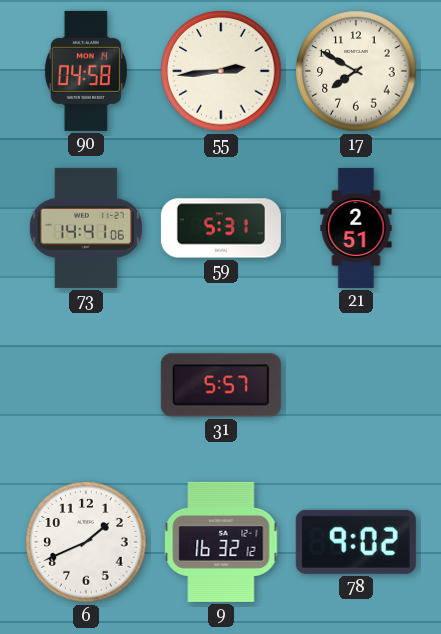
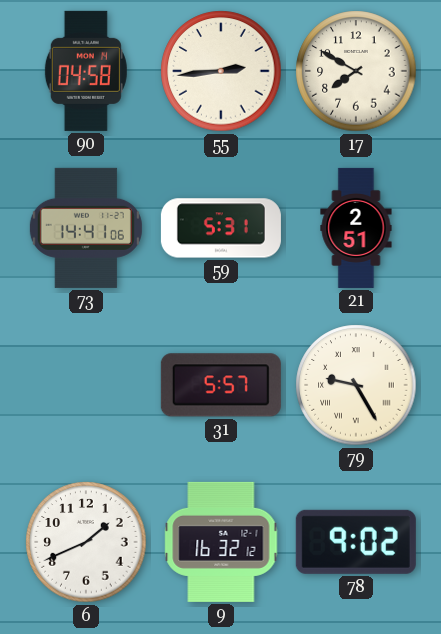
79: none -> 9:25 (356, 385)
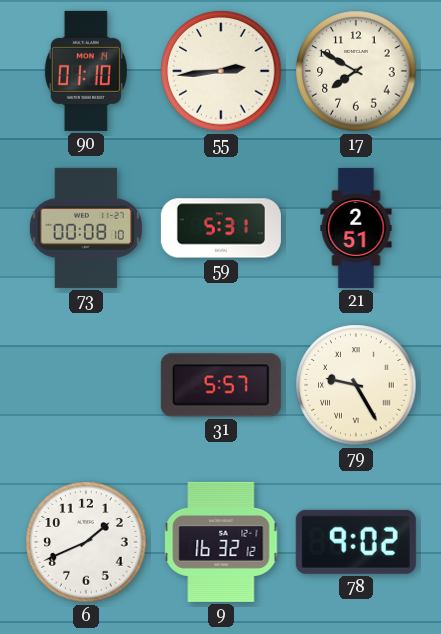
90: 04:58 -> 01:10 (86, 71)
73: 14:41 -> 00:08 (86, 228)
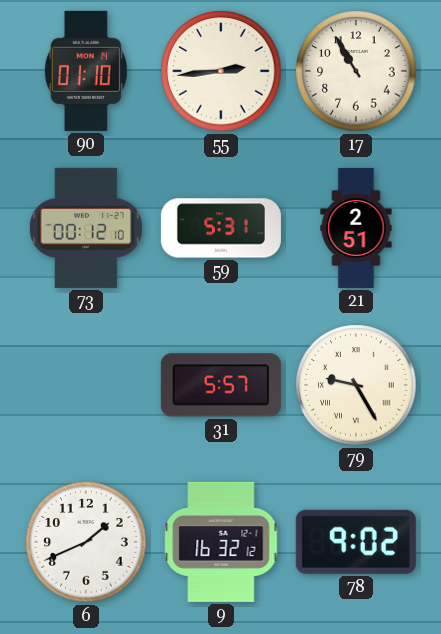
17: 7:50 -> 10:55 (356, 71)
73: 00:08 -> 00:12 (86, 228)
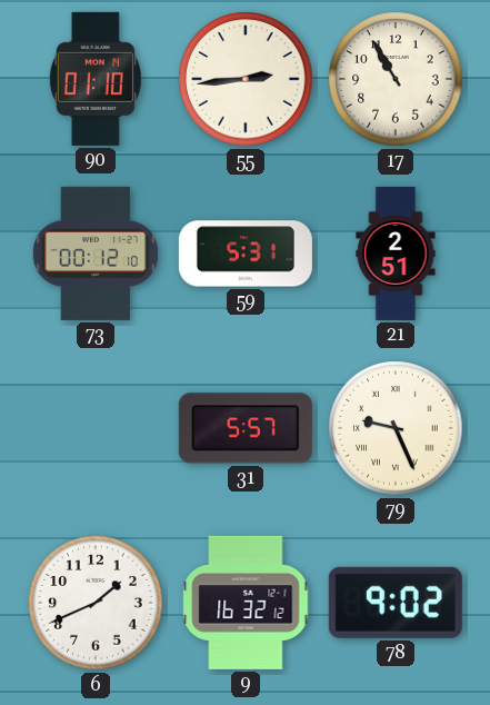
79: 9:25 -> 9:26 (396, 428)
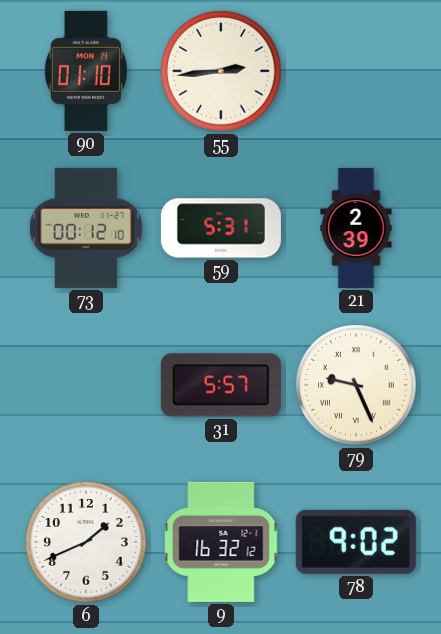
17: 10:55 -> none (396, 79)
21: 2:51 -> 2:39 (356, 228)
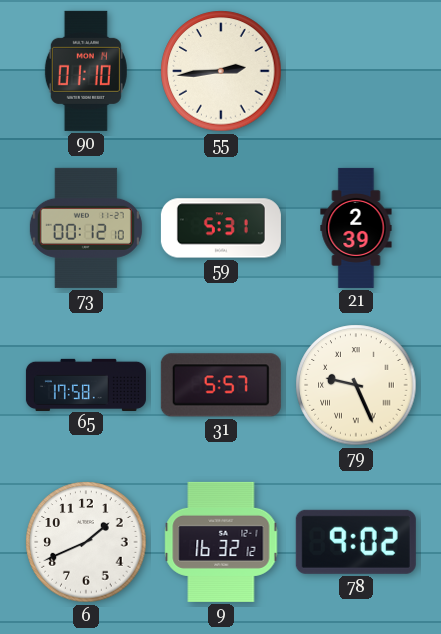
65: none -> 17:58 (86, 384)
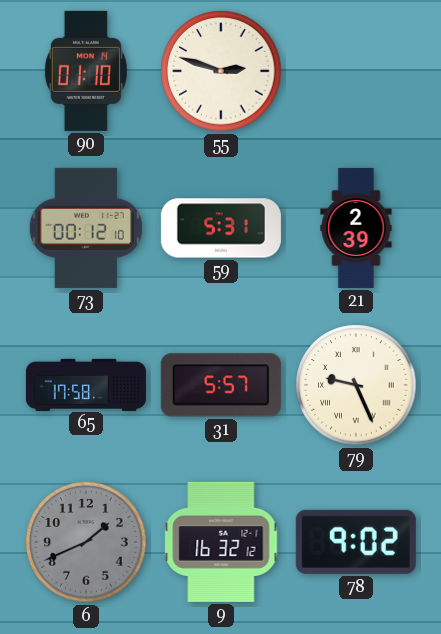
55: 2:44 -> 2:48 (221, 71)
6 dial: white -> grey (86, 542)
